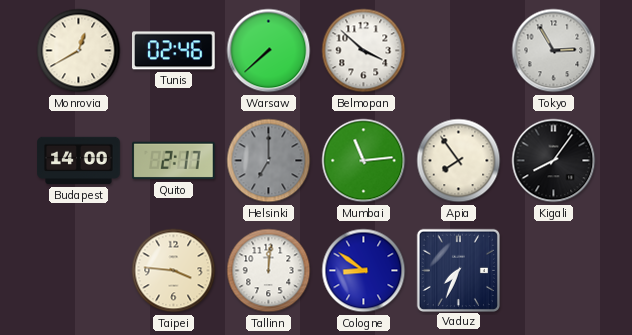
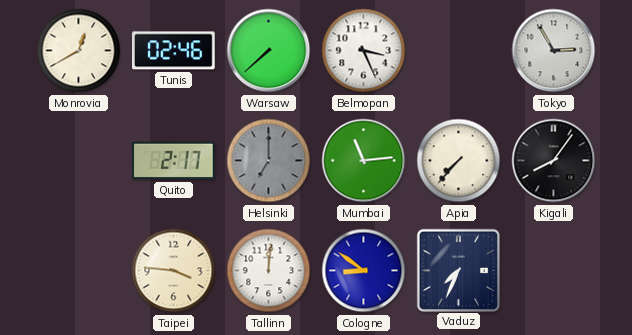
Belmopan: 3:52 -> 3:26 (364, 51)
Budapest: 14:00 -> none (79, 161)
Apia: 7:54 -> 7:37 (459, 161)
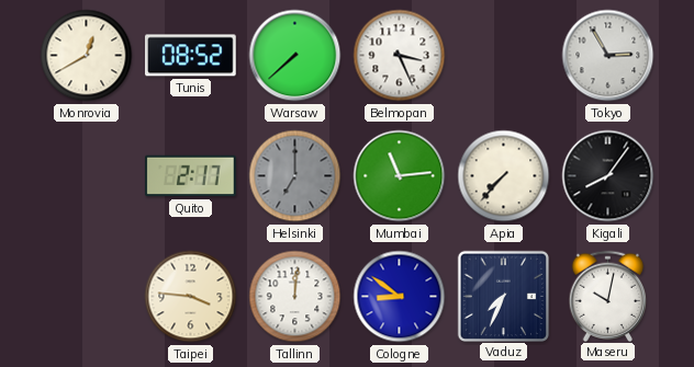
Tunis: 02:46 -> 08:52 (191, 56)
Maseru: none -> 10:02 (608, 296)
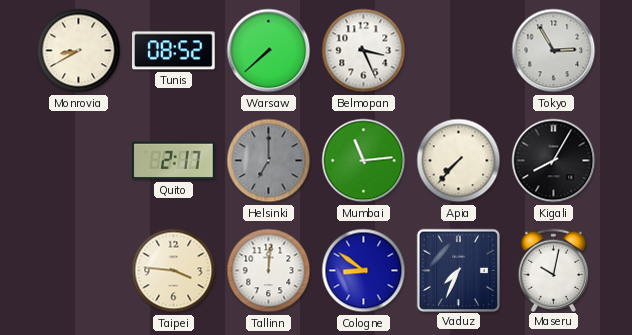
Monrovia: 12:40 -> 8:40 (79, 51)
Kigali: 8:06 -> 8:05 (554, 161)
